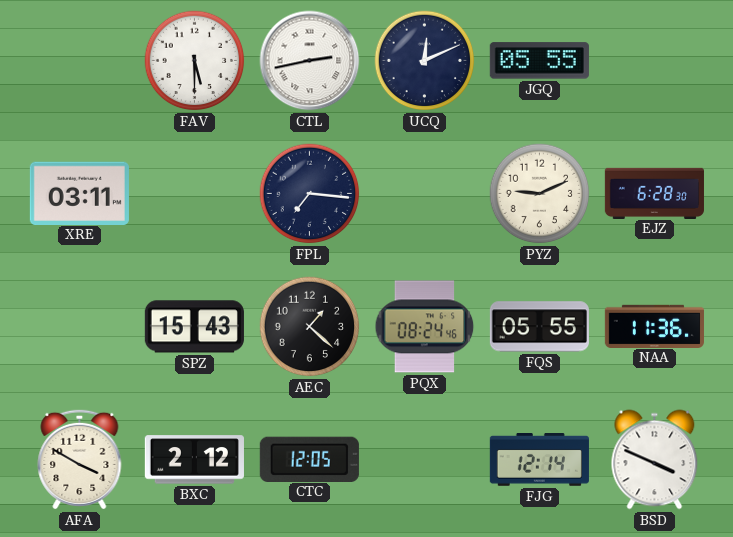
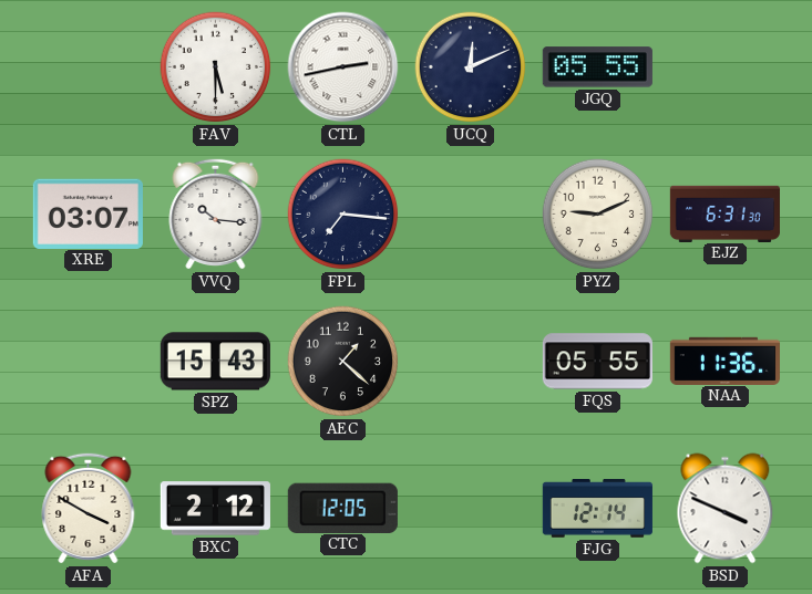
XRE: 03:11 -> 03:07 (88, 213)
VVQ: none -> 10:16 (216, 213)
EJZ: 6:28 -> 6:31 (724, 213)
PQX: 08:24 -> none (425, 327)
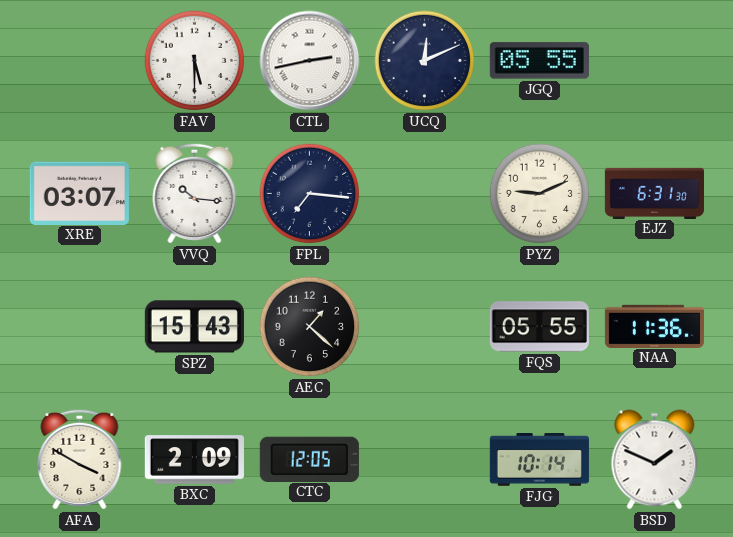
BXC: 2:12 -> 2:09 (194, 460)
FJG: 12:14 -> 10:14 (539, 460)
BSD: 3:49 -> 1:49 (655, 460)
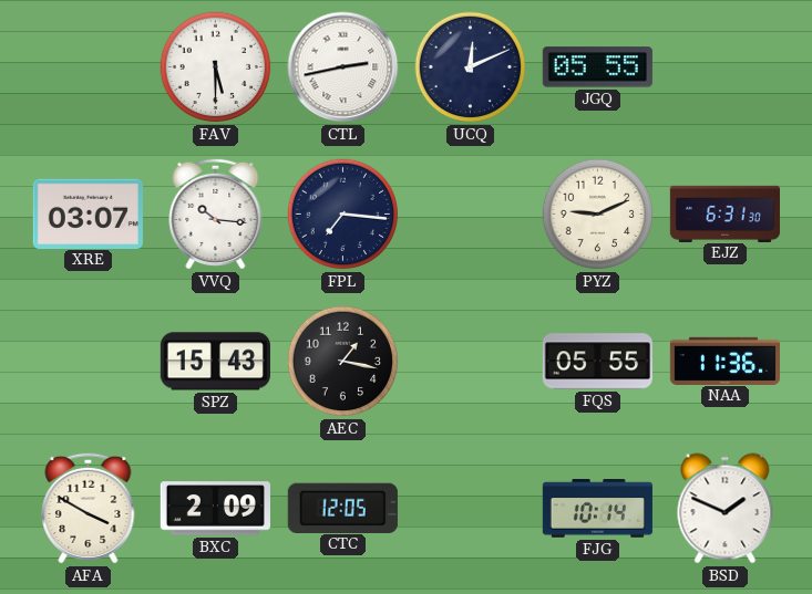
AEC: 1:22 -> 1:17 (343, 362)
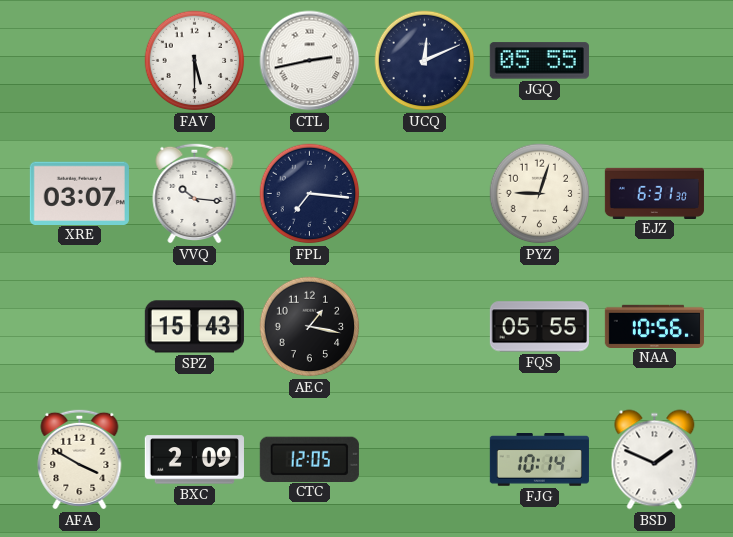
PYZ: 9:11 -> 9:03 (540, 194)
NAA: 11:36 -> 10:56 (654, 326)
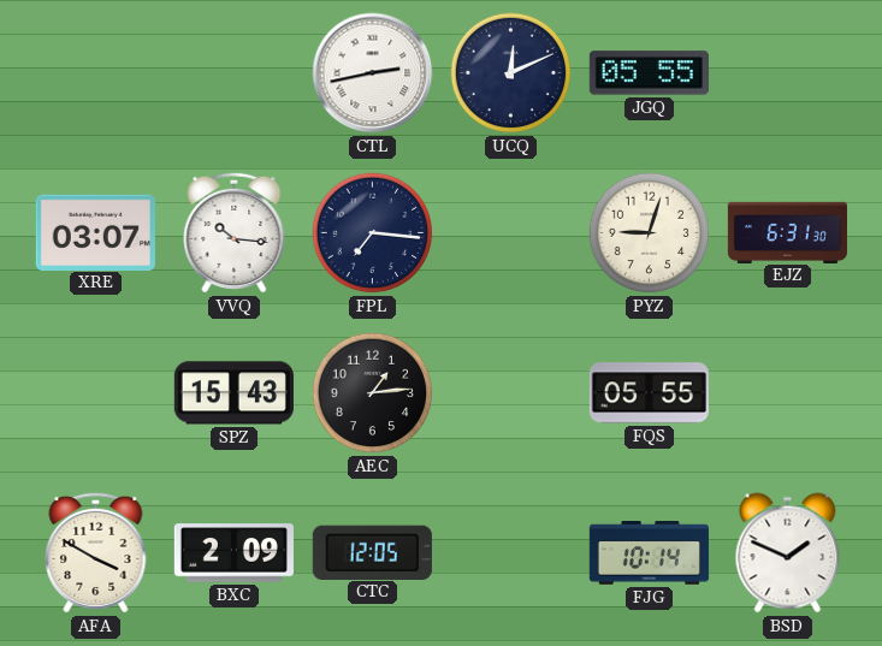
FAV: 5:30 -> none (195, 61)
AEC: 1:17 -> 1:14 (373, 393)
NAA: 10:56 -> none (654, 326)
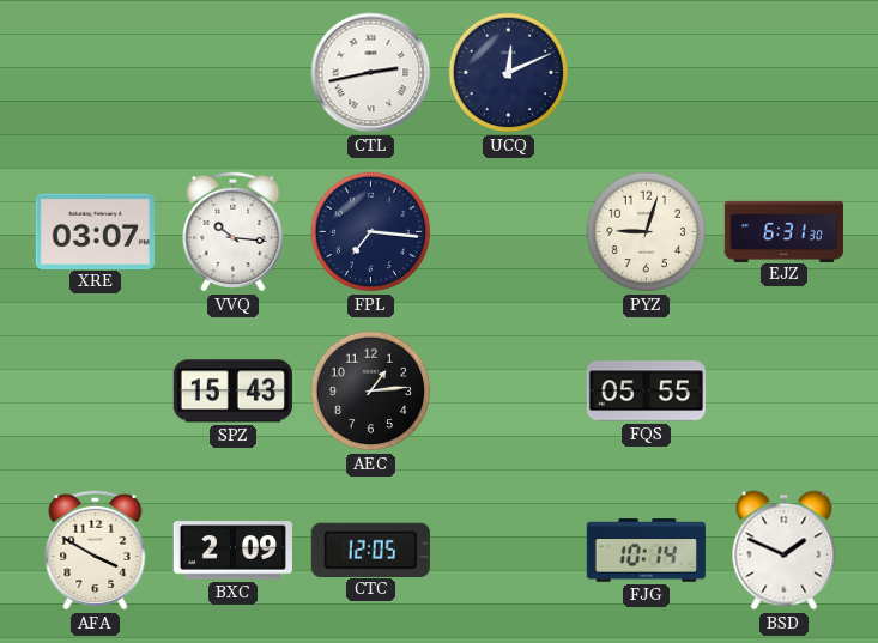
JGQ: 05:55 -> none (649, 73)
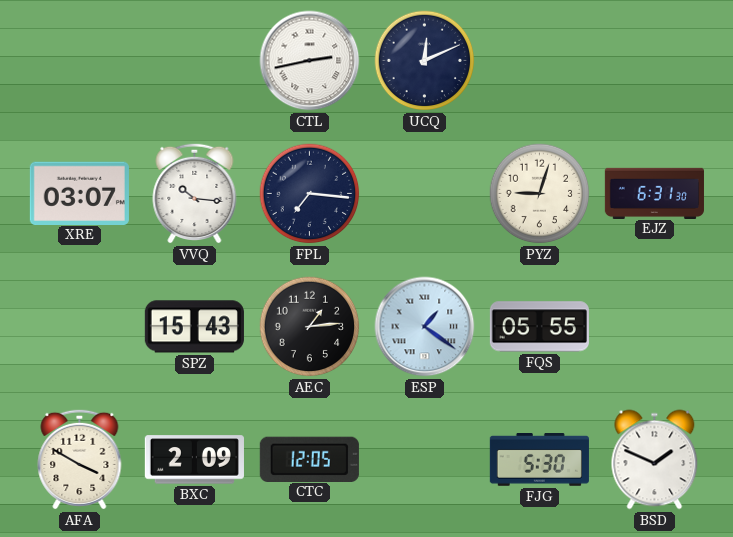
ESP: none -> 1:21 (425, 327)
FJG: 10:14 -> 5:30 (539, 460)
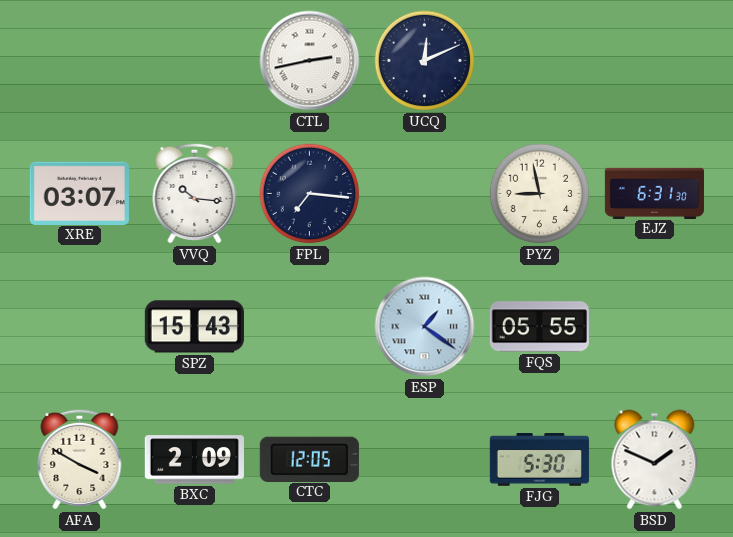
PYZ: 9:03 -> 8:58 (540, 194)
AEC: 1:14 -> none (310, 327)
